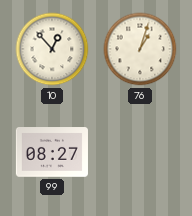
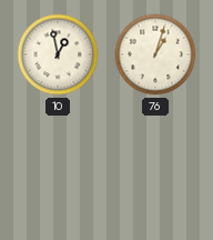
10: 12:53 -> 12:58 (58, 54)
99: 08:27 -> none (52, 152)
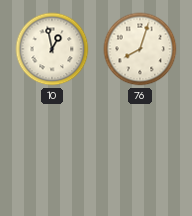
76: 1:03 -> 8:03 (140, 49)
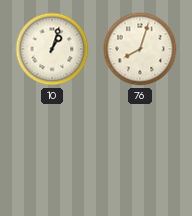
10: 12:58 -> 1:03 (52, 49)
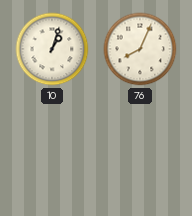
76: 8:03 -> 8:04 (140, 49)
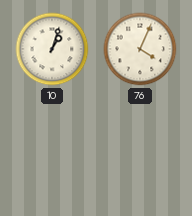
76: 8:04 -> 4:04 (140, 49)
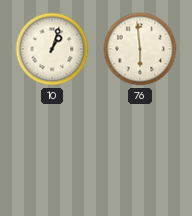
76: 4:04 -> 5:59 (140, 49)
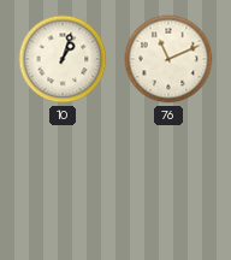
76: 5:59 -> 11:11 (168, 59)
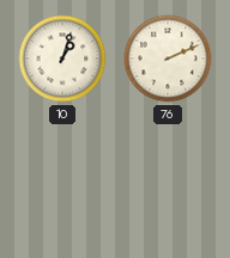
76: 11:11 -> 2:11 (168, 59)
